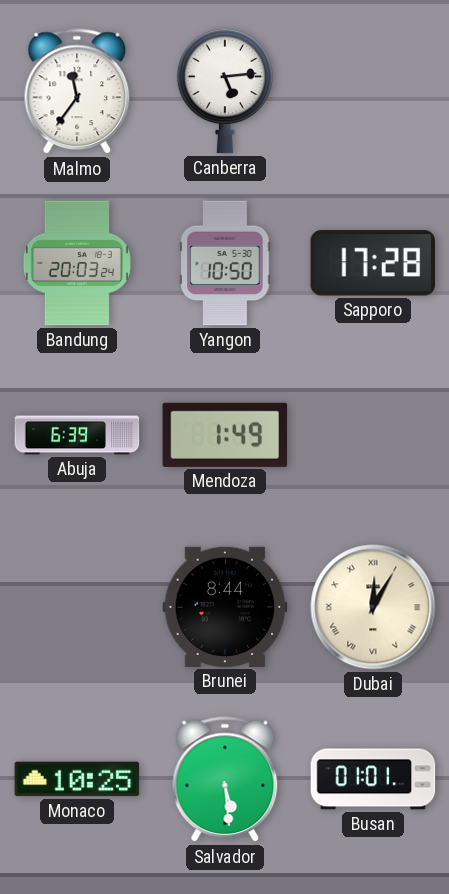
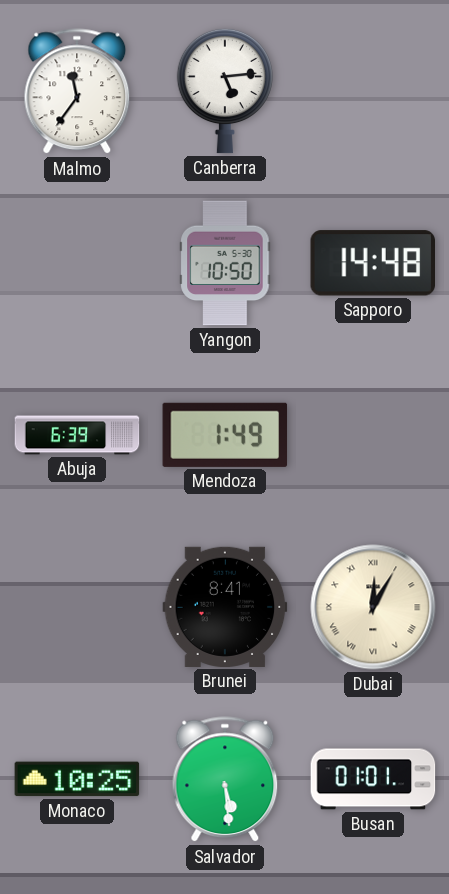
Bandung: 20:03 -> none (77, 263)
Sapporo: 17:28 -> 14:48 (372, 263)
Brunei: 8:44 -> 8:41 (225, 607)
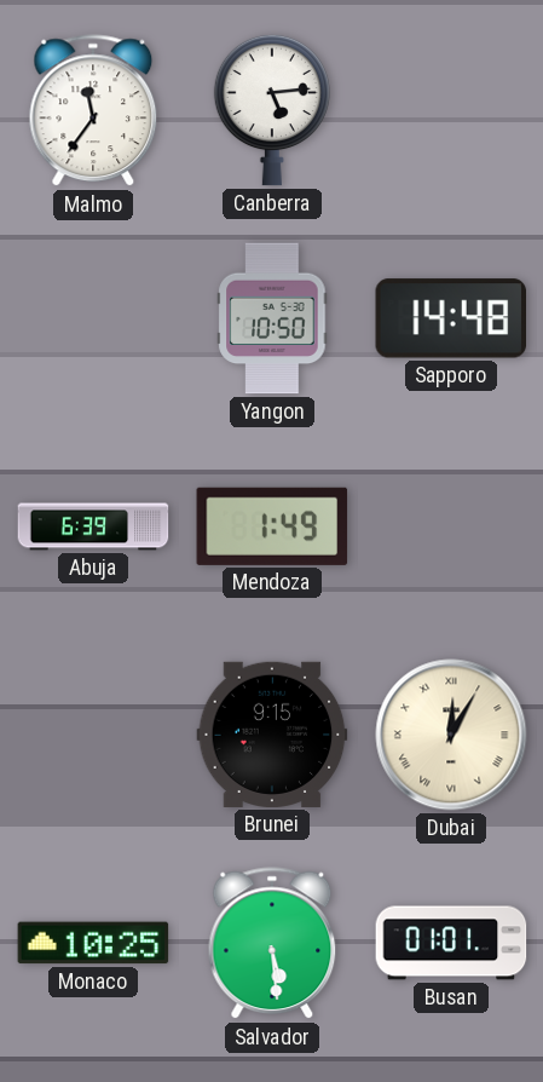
Brunei: 8:41 -> 9:15 (272, 735)
